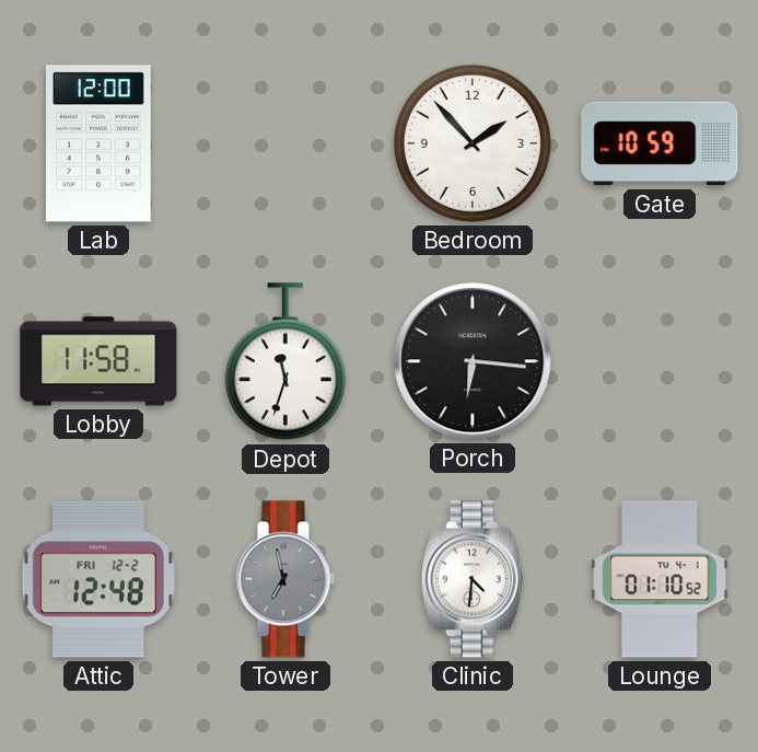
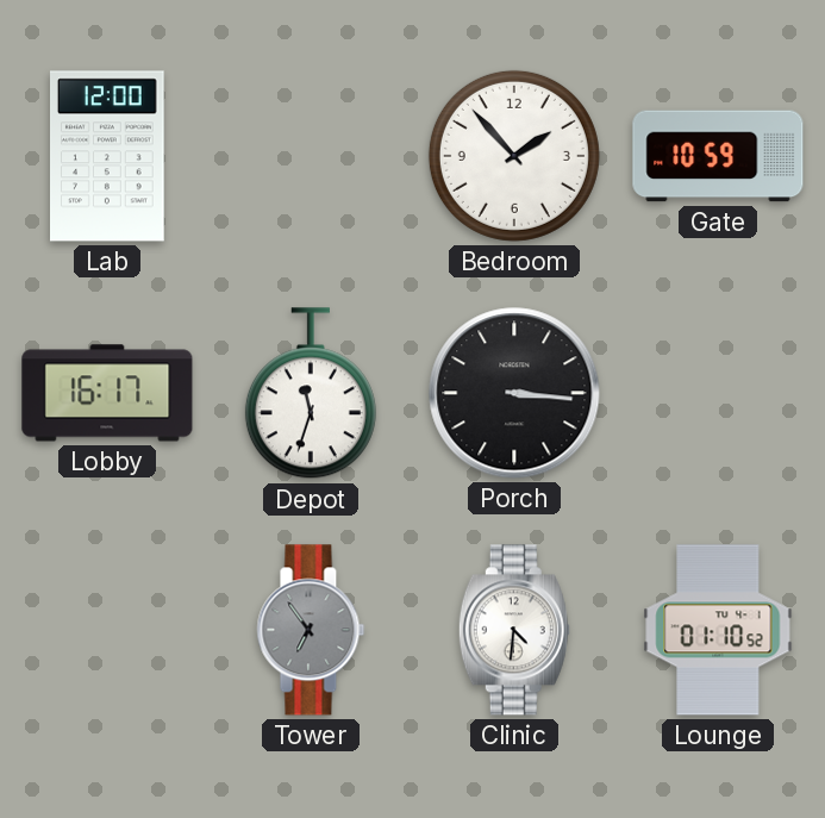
Lobby: 11:58 -> 16:17 (107, 393)
Porch: 6:16 -> 3:16 (514, 393)
Attic: 12:48 -> none (98, 579)
Tower: 6:58 -> 6:54 (311, 630)
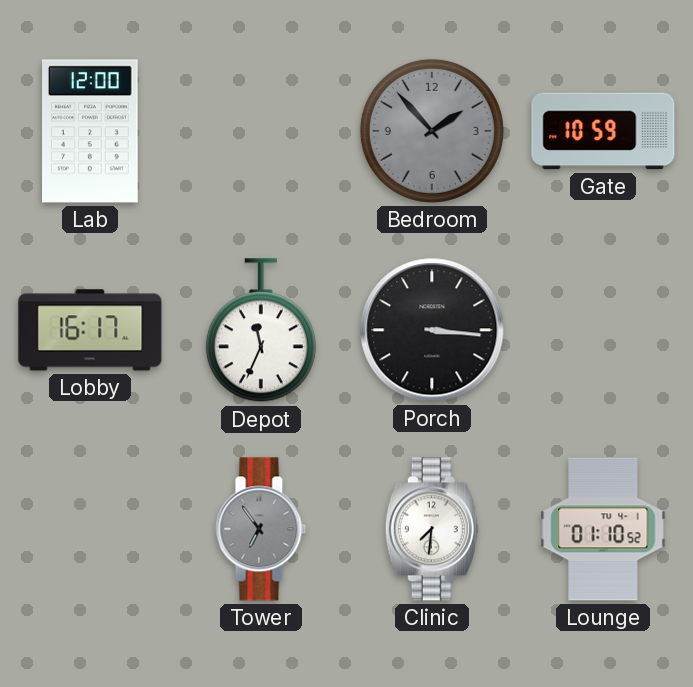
Bedroom dial: white -> grey (432, 131)
Depot: 11:33 -> 11:34 (261, 331)
Clinic: 4:31 -> 7:31 (432, 529)
